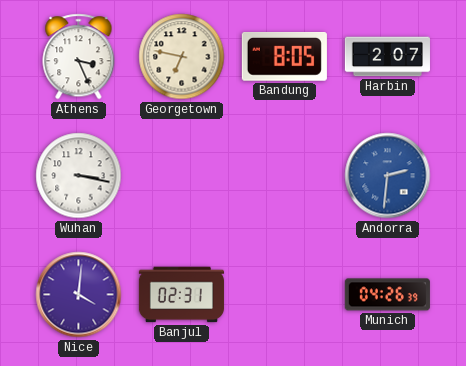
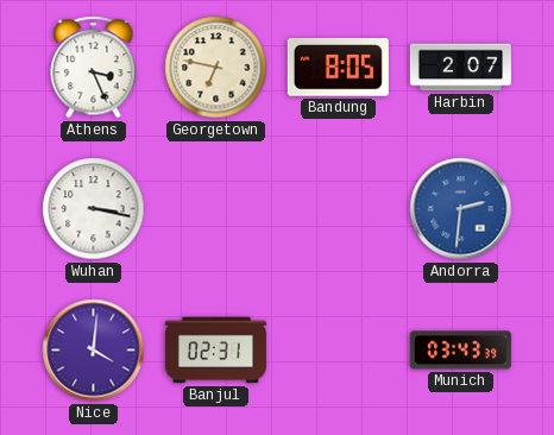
Munich: 04:26 -> 03:43 (460, 351)
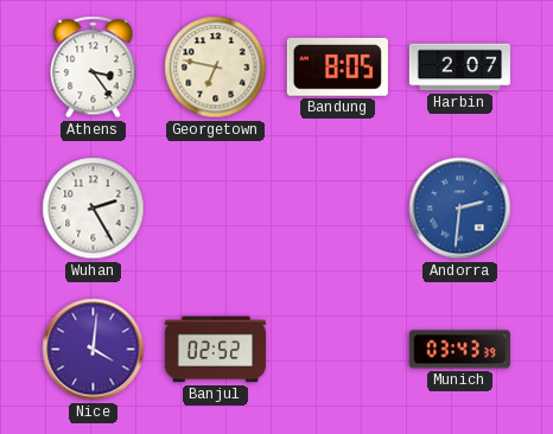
Athens: 3:26 -> 3:24 (94, 68)
Wuhan: 3:17 -> 2:25 (94, 209)
Banjul: 02:31 -> 02:52 (215, 350)
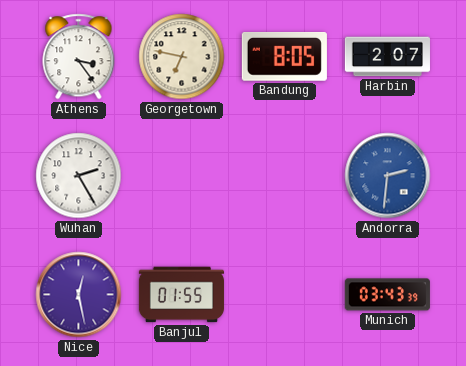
Nice: 4:01 -> 12:28 (79, 295)
Banjul: 02:52 -> 01:55 (181, 295)
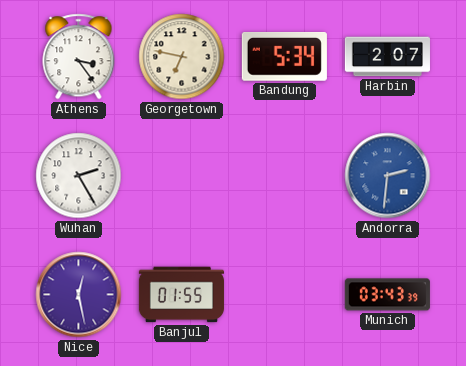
Bandung: 8:05 -> 5:34 (284, 56)
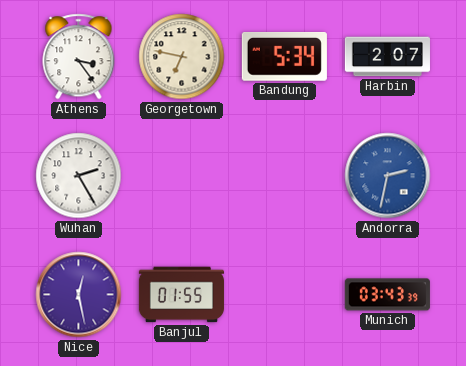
Andorra: 2:31 -> 2:32 (388, 176)
